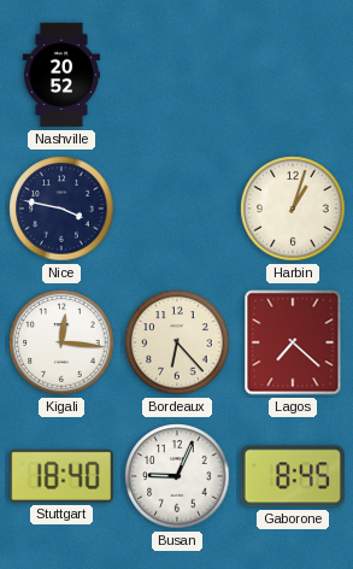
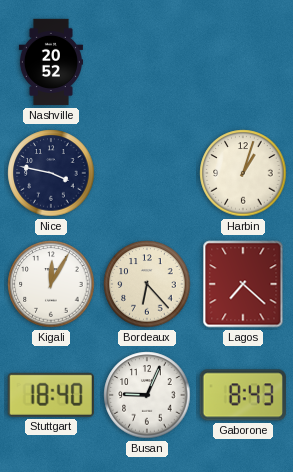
Kigali: 12:16 -> 12:05 (51, 284)
Gaborone: 8:45 -> 8:43 (243, 395)
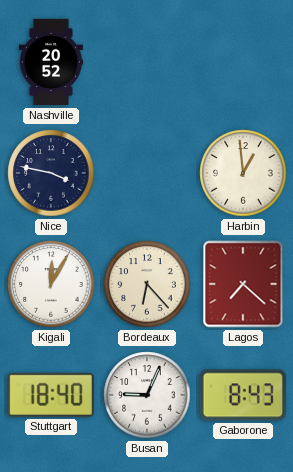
Harbin: 1:03 -> 12:59 (243, 173)
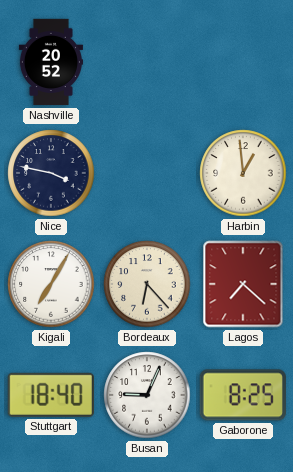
Kigali: 12:05 -> 7:05 (51, 284)
Gaborone: 8:43 -> 8:25 (243, 395)
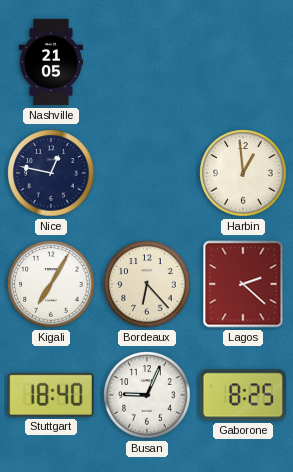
Nashville: 20:52 -> 21:05 (51, 62)
Nice: 3:47 -> 12:47 (51, 173)
Lagos: 7:22 -> 2:22 (243, 284)
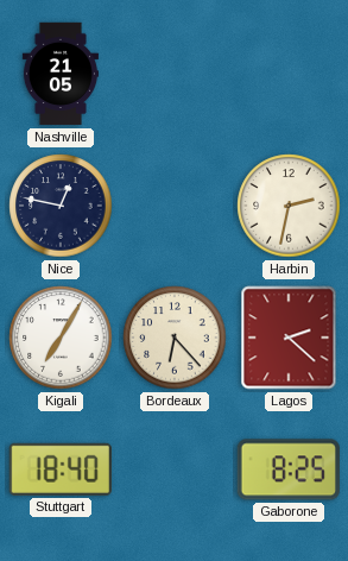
Harbin: 12:59 -> 2:32 (289, 206)
Busan: 9:04 -> none (147, 395)
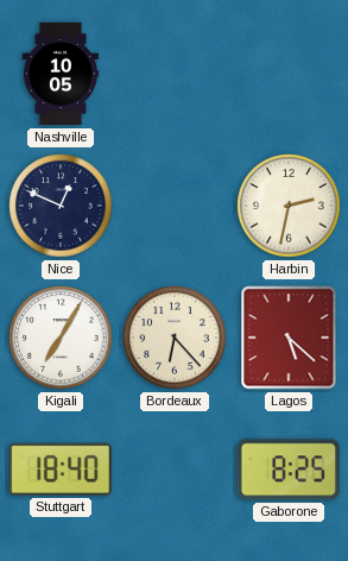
Nashville: 21:05 -> 10:05 (61, 74)
Nice: 12:47 -> 12:49 (61, 206)
Lagos: 2:22 -> 5:22 (289, 338)
